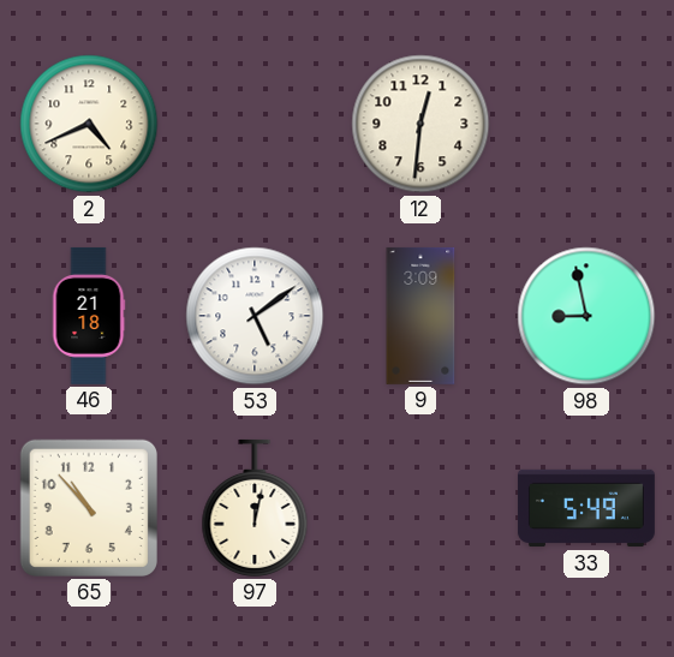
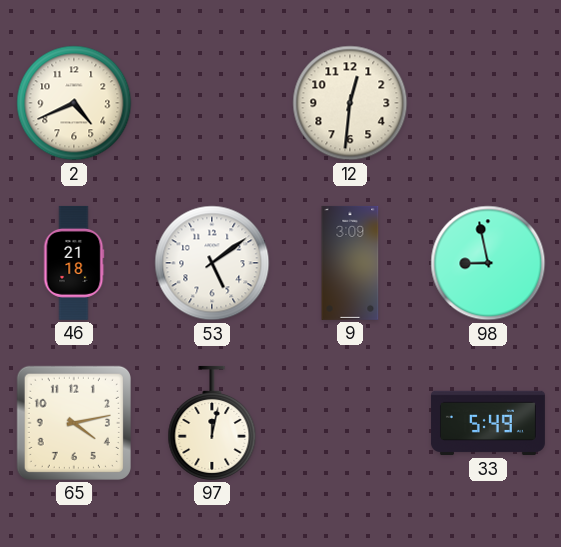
65: 10:53 -> 4:13 (74, 423)
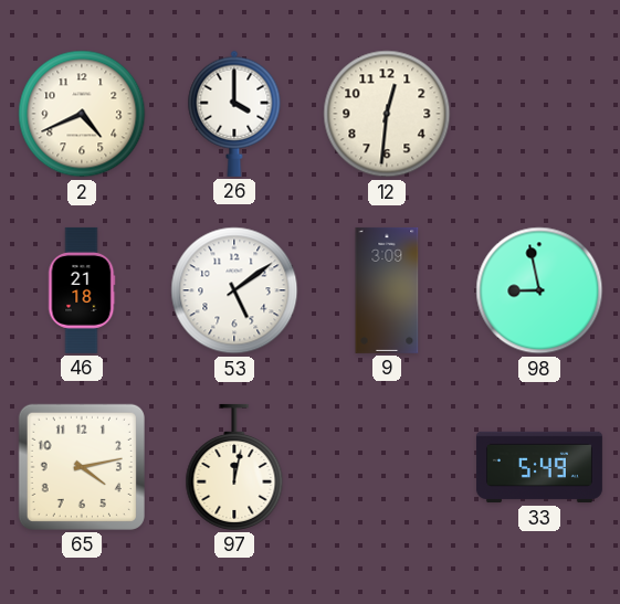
26: none -> 4:00 (234, 114)
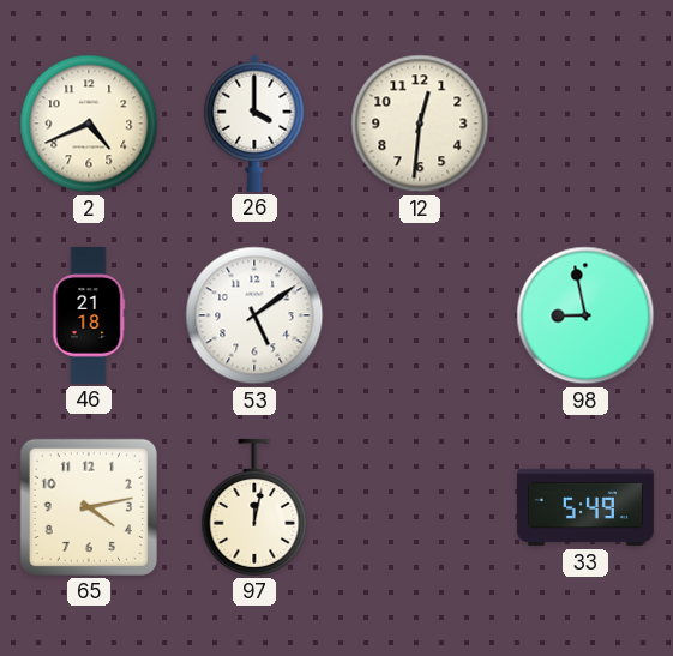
9: 3:09 -> none (387, 290)
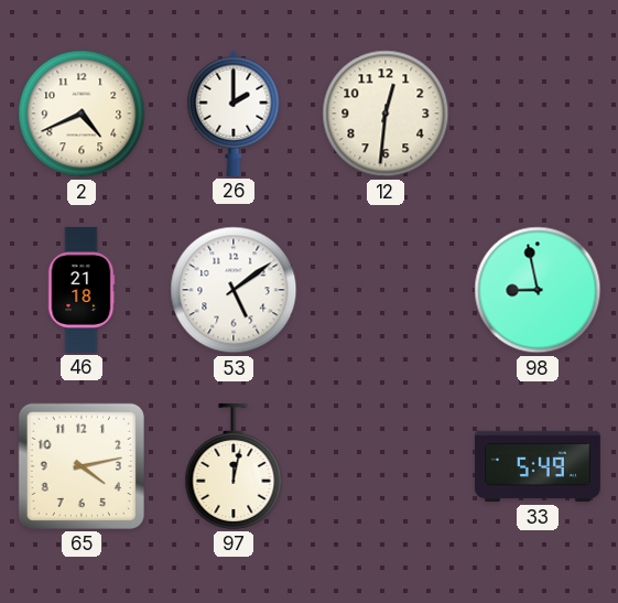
26: 4:00 -> 2:00 (234, 114)
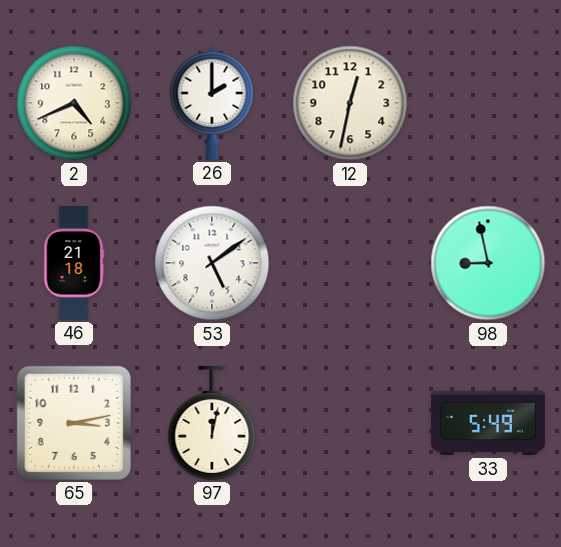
12: 12:31 -> 12:32 (350, 103)
65: 4:13 -> 3:13 (74, 423)
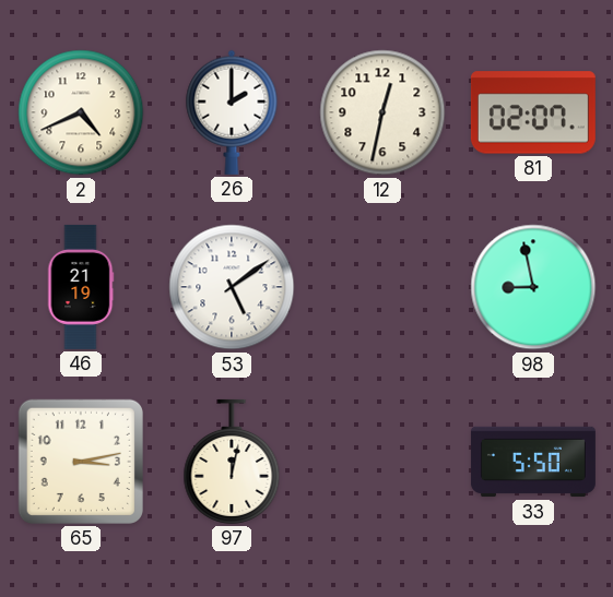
81: none -> 02:07 (533, 112)
46: 21:18 -> 21:19 (81, 287)
33: 5:49 -> 5:50 (533, 462)
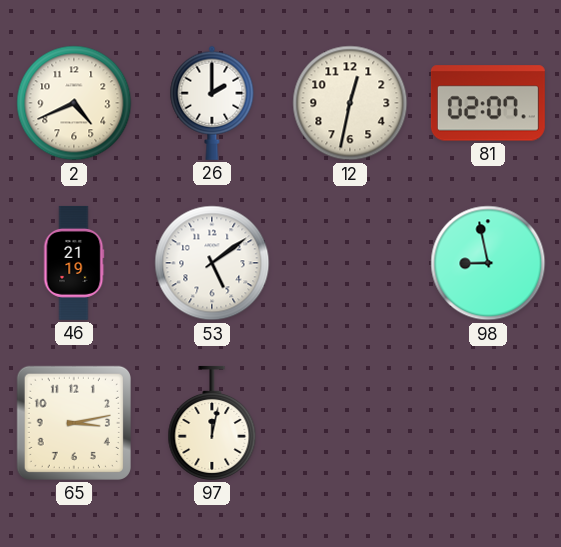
33: 5:50 -> none (533, 462)
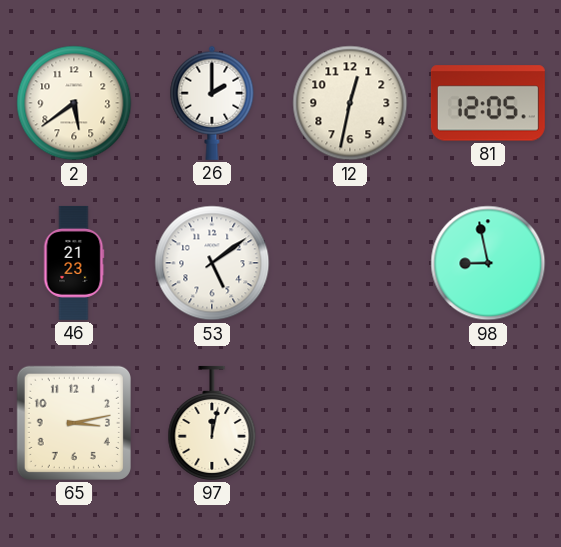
2: 4:41 -> 5:39 (74, 103)
81: 02:07 -> 12:05 (488, 103)
46: 21:19 -> 21:23 (74, 263)
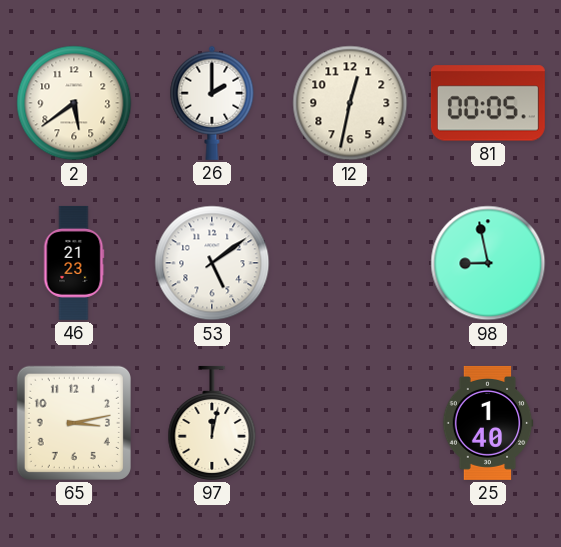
81: 12:05 -> 00:05 (488, 103)
25: none -> 1:40 (488, 423)
